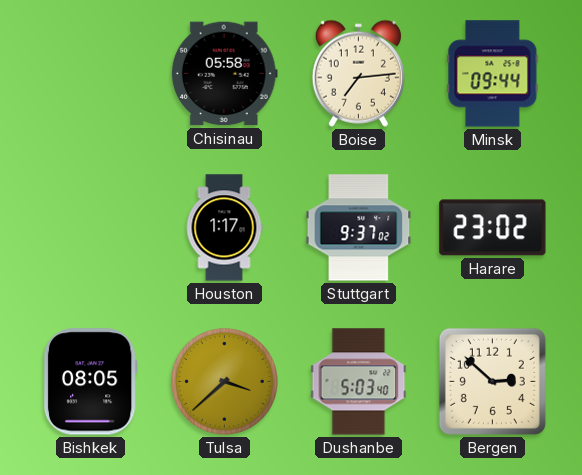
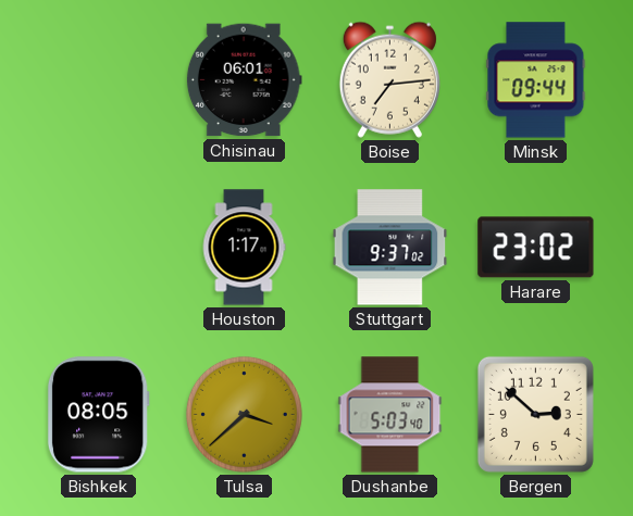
Chisinau: 05:58 -> 06:01 (244, 80)
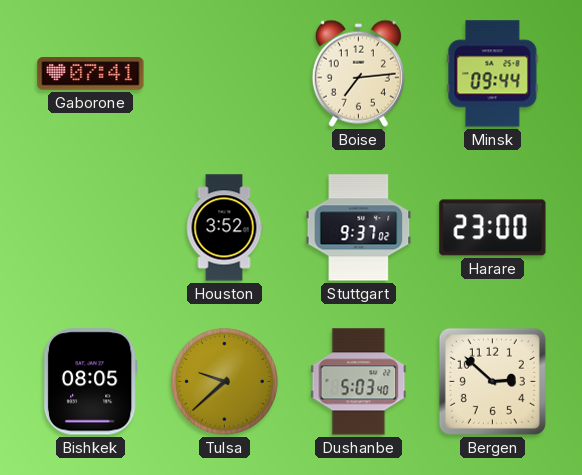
Gaborone: none -> 07:41 (91, 74)
Chisinau: 06:01 -> none (244, 80)
Houston: 1:17 -> 3:52 (224, 228)
Harare: 23:02 -> 23:00 (493, 228)
Tulsa: 3:38 -> 9:38 (224, 381)
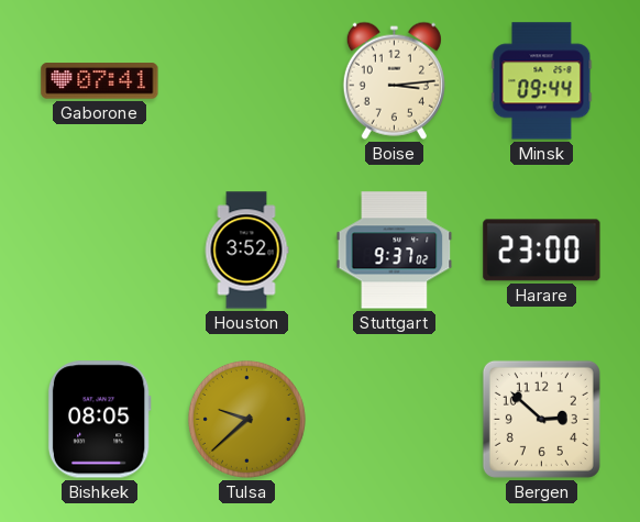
Boise: 7:14 -> 3:14 (394, 80)
Dushanbe: 5:03 -> none (359, 382)
